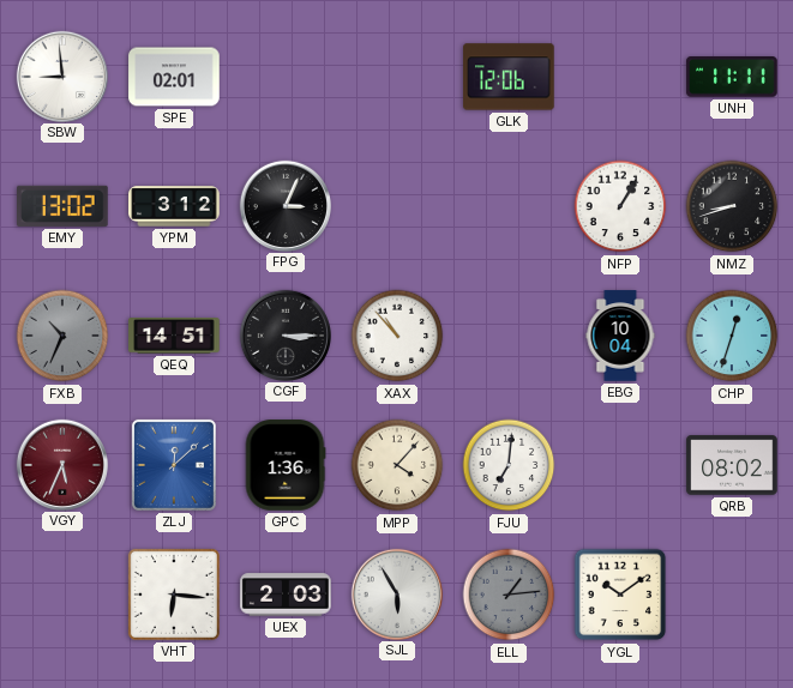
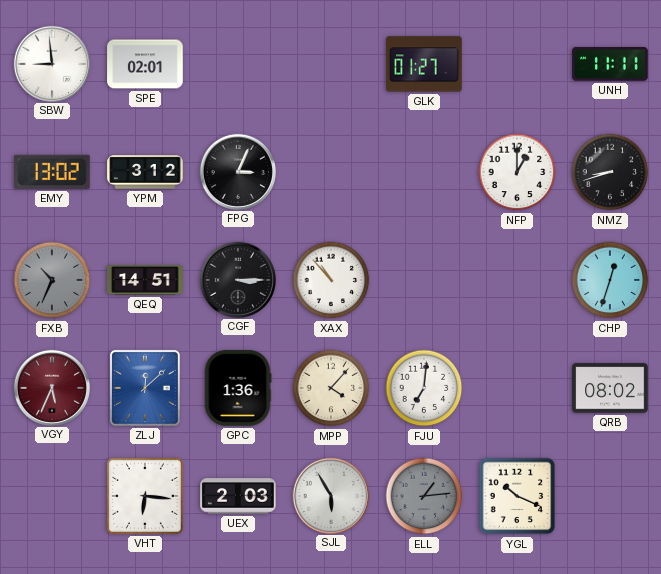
GLK: 12:06 -> 01:27 (424, 64)
NFP: 1:05 -> 1:00 (517, 172)
EBG: 10:04 -> none (620, 336)
YGL: 10:09 -> 10:19 (517, 496)
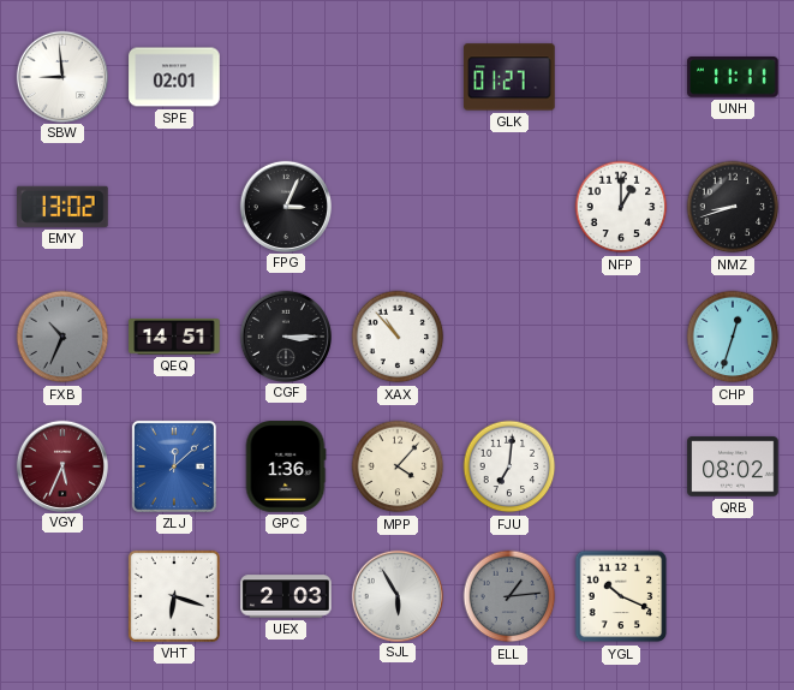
YPM: 3:12 -> none (145, 172)
VHT: 6:16 -> 6:18 (174, 596)
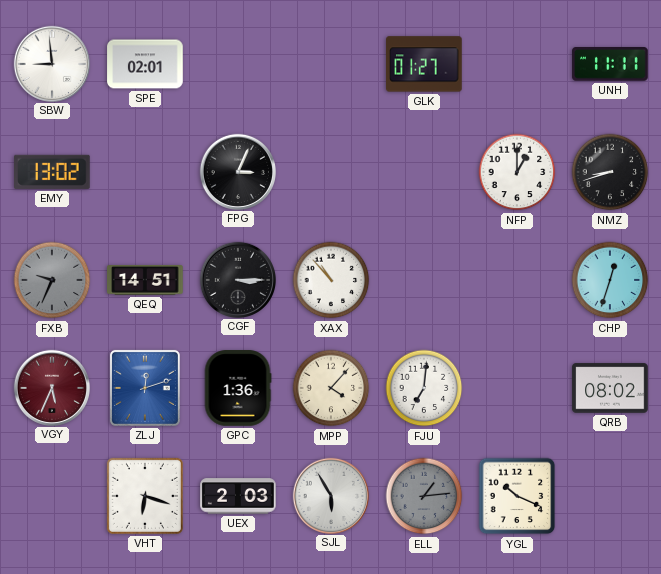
FXB: 10:34 -> 9:34 (52, 280)
ZLJ: 12:08 -> 12:12 (145, 388)
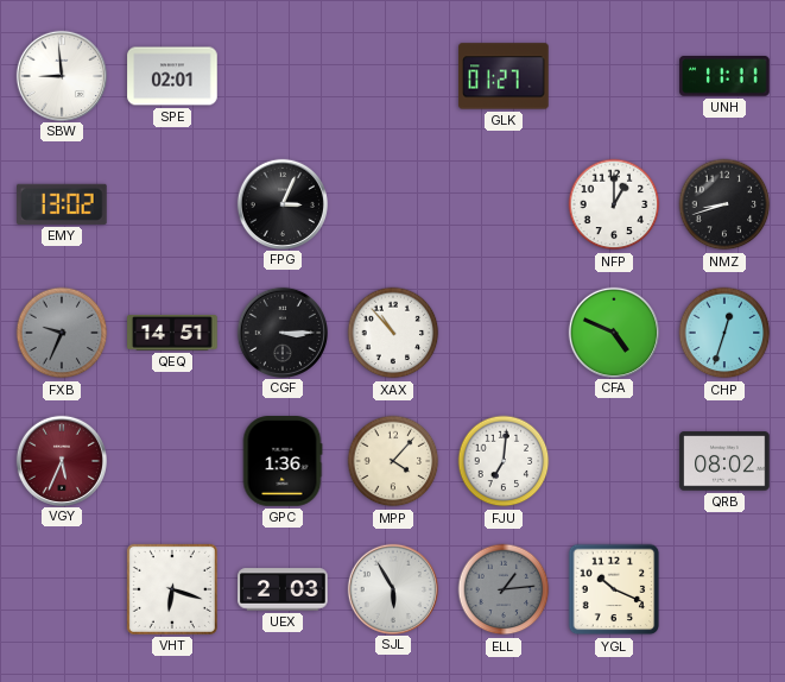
CFA: none -> 4:49 (613, 331)
ZLJ: 12:12 -> none (145, 388)
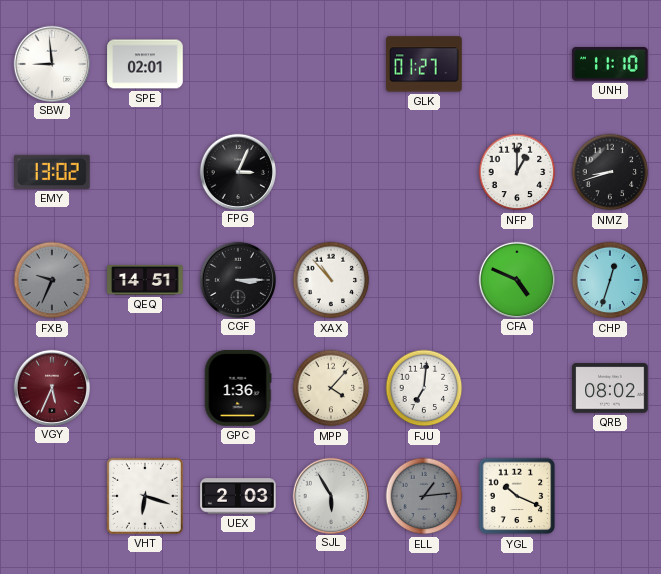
UNH: 11:11 -> 11:10 (610, 65)
